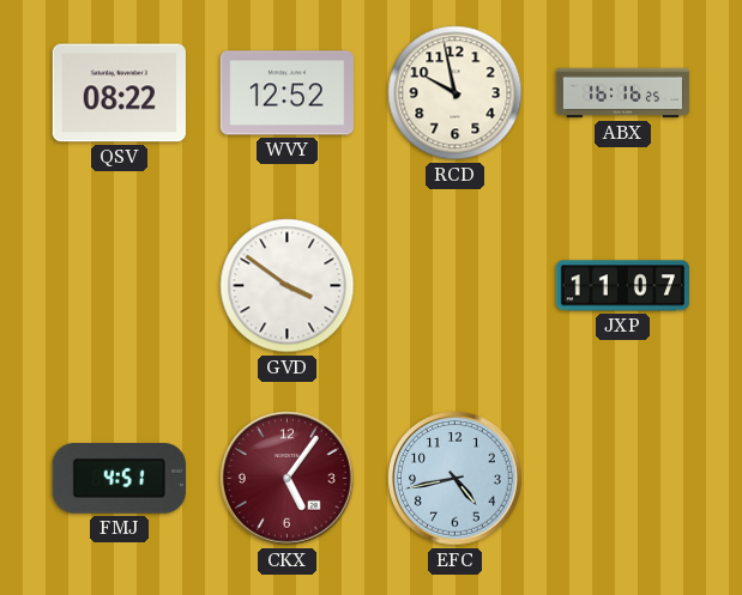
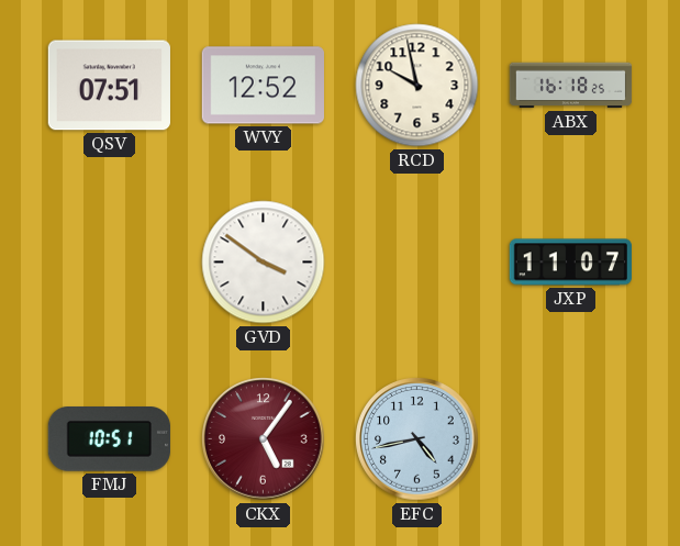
QSV: 08:22 -> 07:51 (109, 86)
ABX: 16:16 -> 16:18 (571, 86)
FMJ: 4:51 -> 10:51 (109, 439)
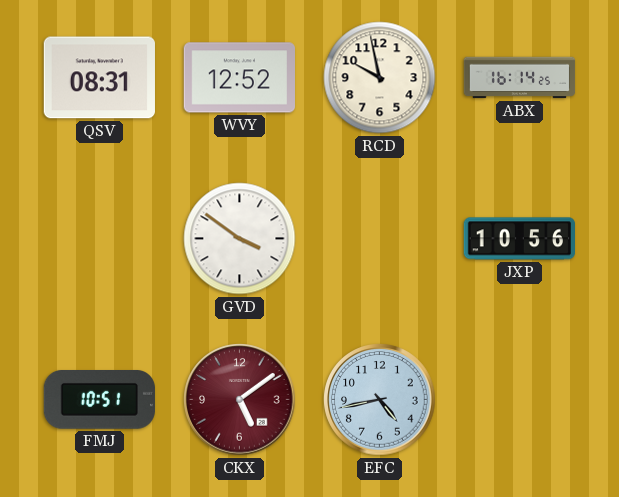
QSV: 07:51 -> 08:31 (99, 78)
ABX: 16:18 -> 16:14 (520, 78)
JXP: 11:07 -> 10:56 (519, 239)
CKX: 5:06 -> 5:09 (240, 400)
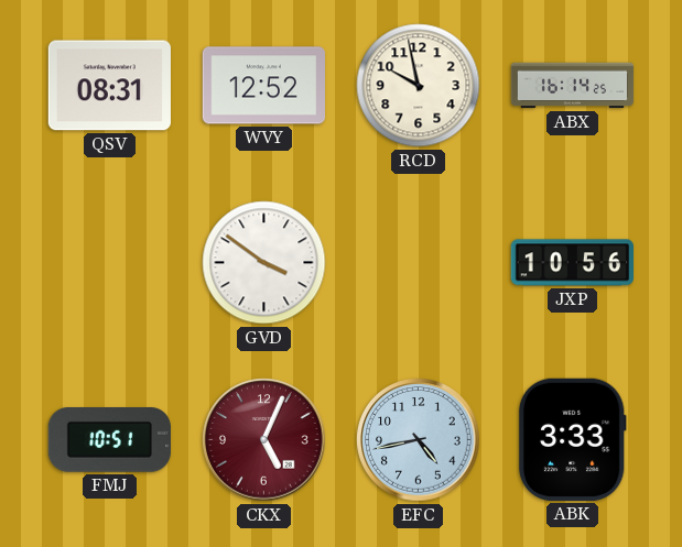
CKX: 5:09 -> 5:04 (264, 440)
ABK: none -> 3:33 (572, 439)
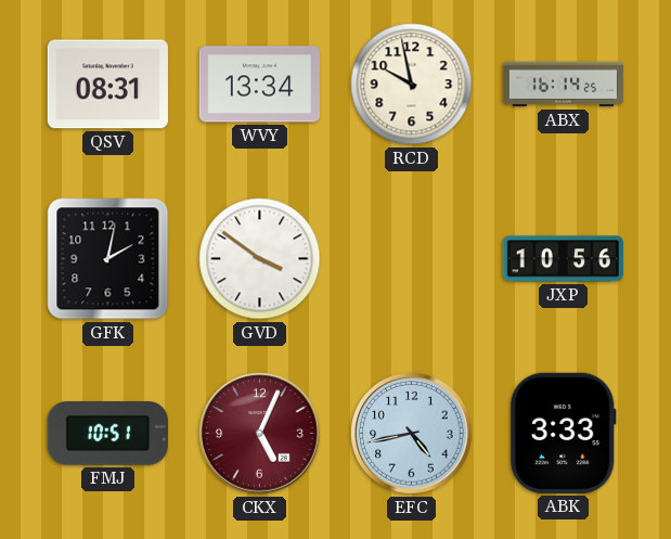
WVY: 12:52 -> 13:34 (259, 85)
GFK: none -> 2:02 (108, 259)
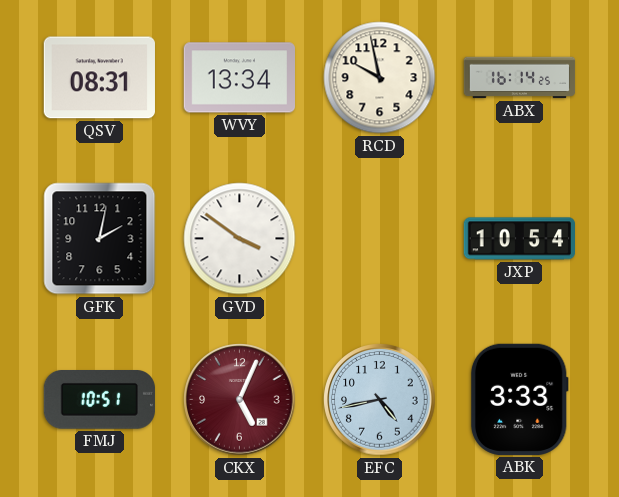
JXP: 10:56 -> 10:54 (519, 239)
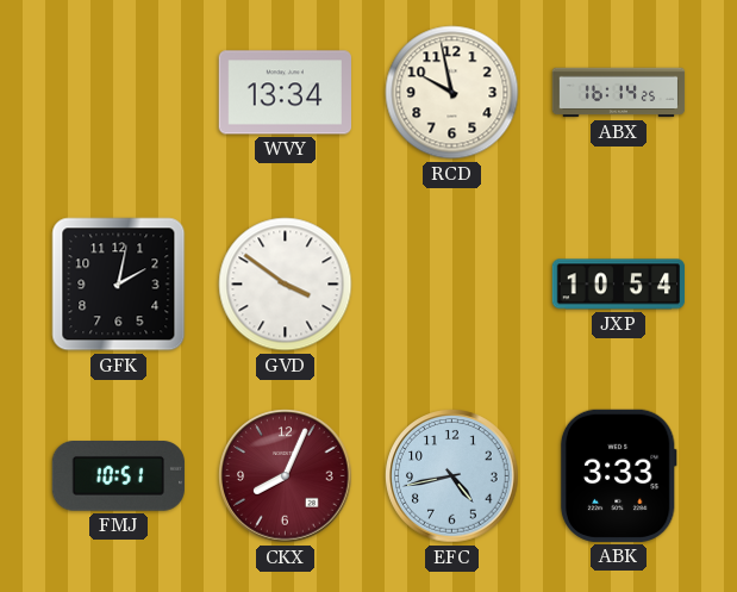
QSV: 08:31 -> none (99, 78)
CKX: 5:04 -> 8:04 (286, 476)
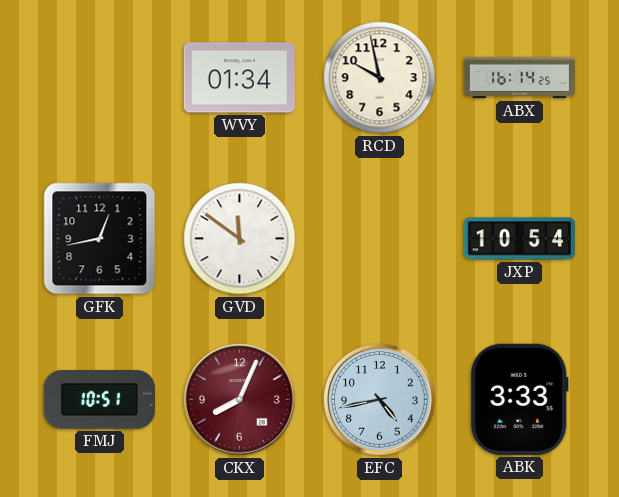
WVY: 13:34 -> 01:34 (239, 78)
GFK: 2:02 -> 12:43 (100, 239)
GVD: 3:51 -> 11:51 (240, 239)
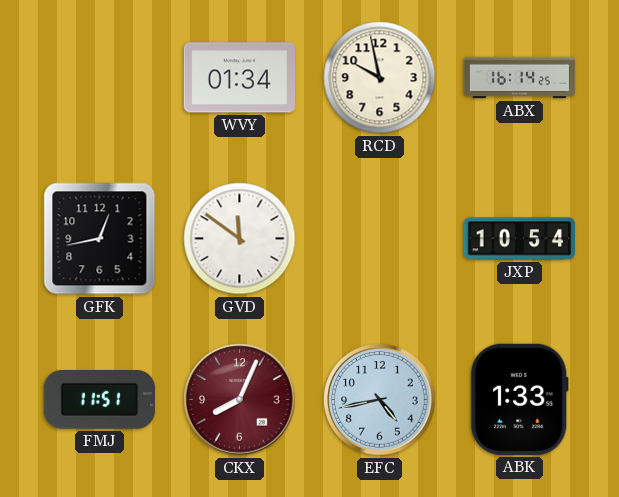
FMJ: 10:51 -> 11:51 (99, 400)
ABK: 3:33 -> 1:33 (519, 399)
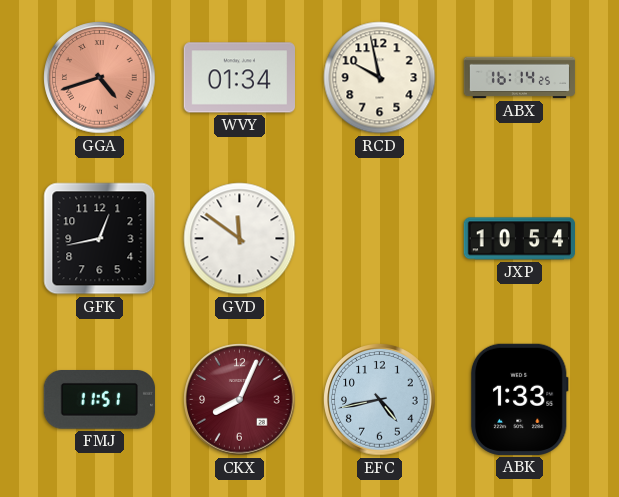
GGA: none -> 4:42 (100, 78)
